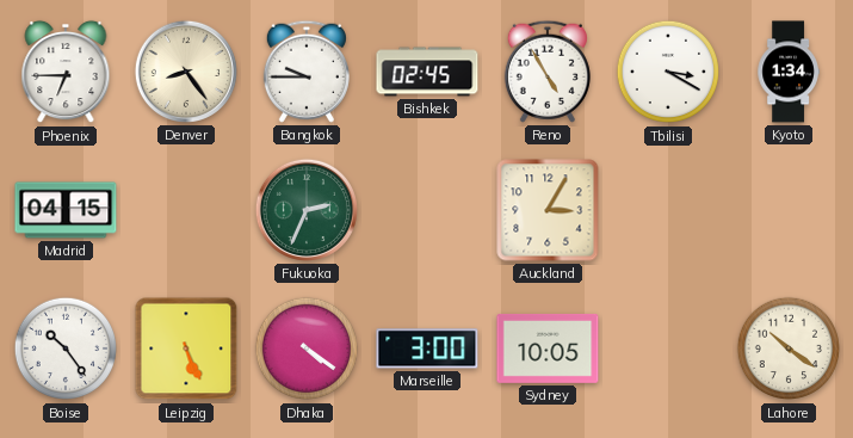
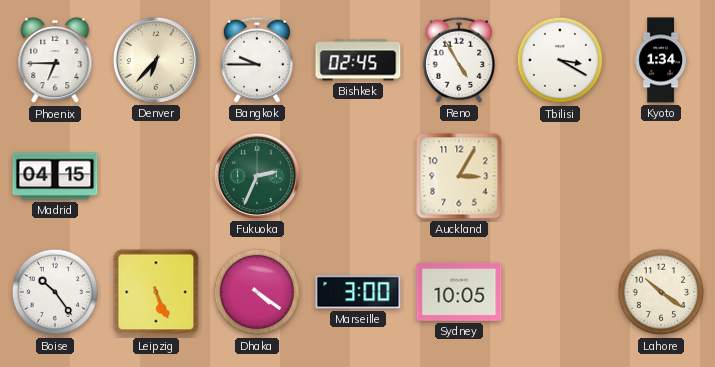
Denver: 8:24 -> 6:37 (156, 60)
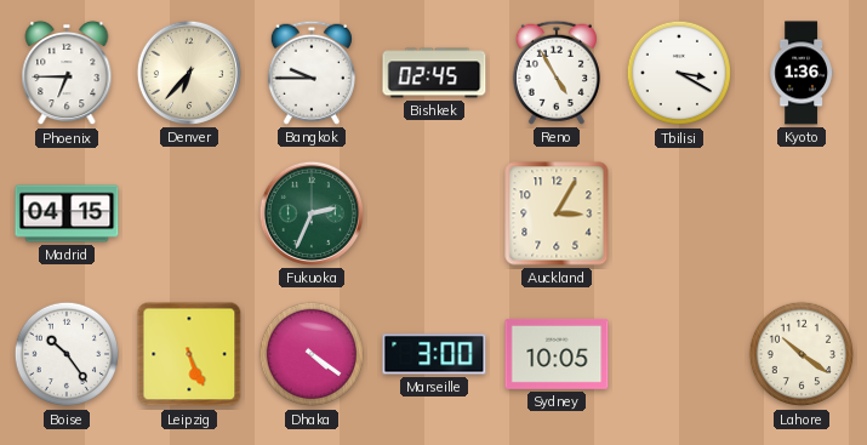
Kyoto: 1:34 -> 1:36 (802, 73)
